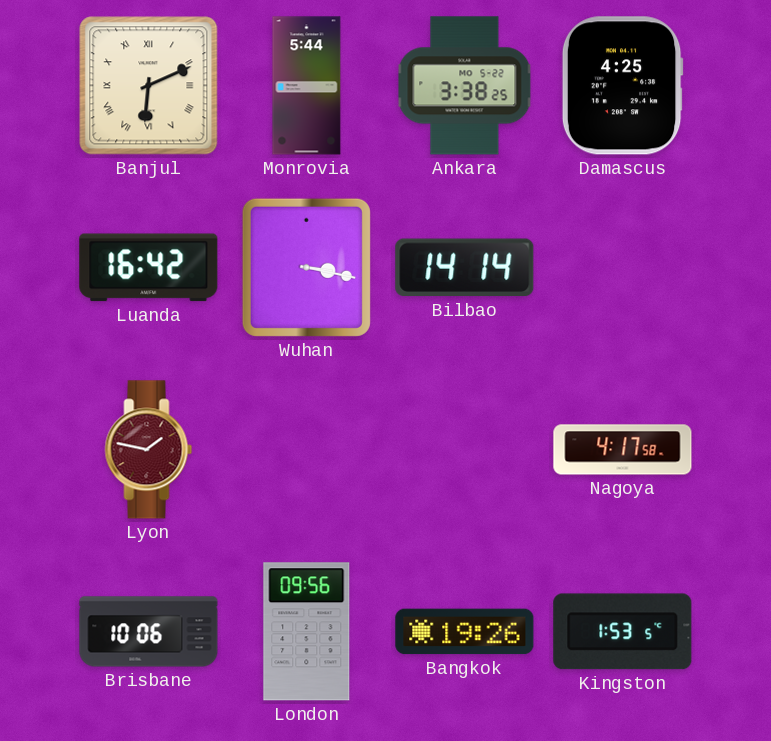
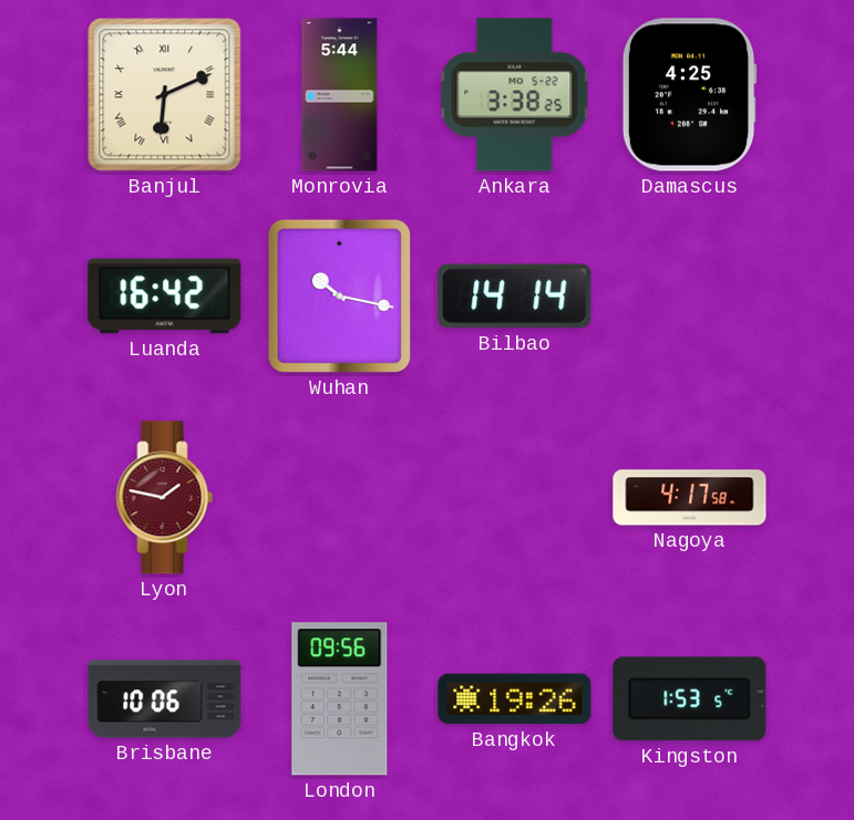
Wuhan: 3:17 -> 10:17 (339, 295)
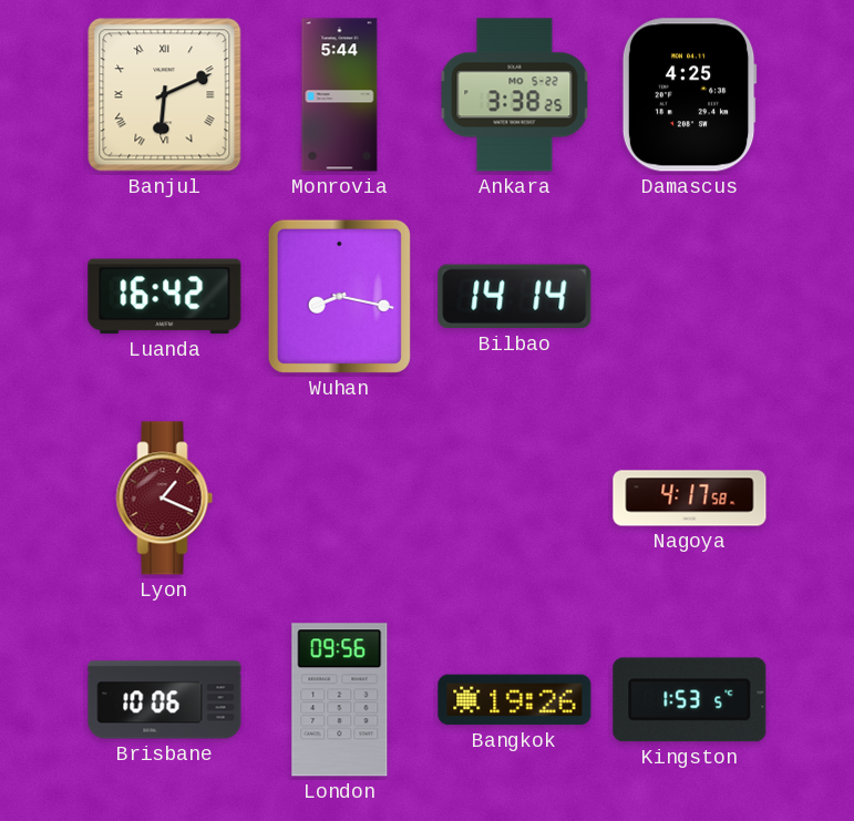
Wuhan: 10:17 -> 8:17 (339, 296)
Lyon: 1:47 -> 1:19 (165, 499)
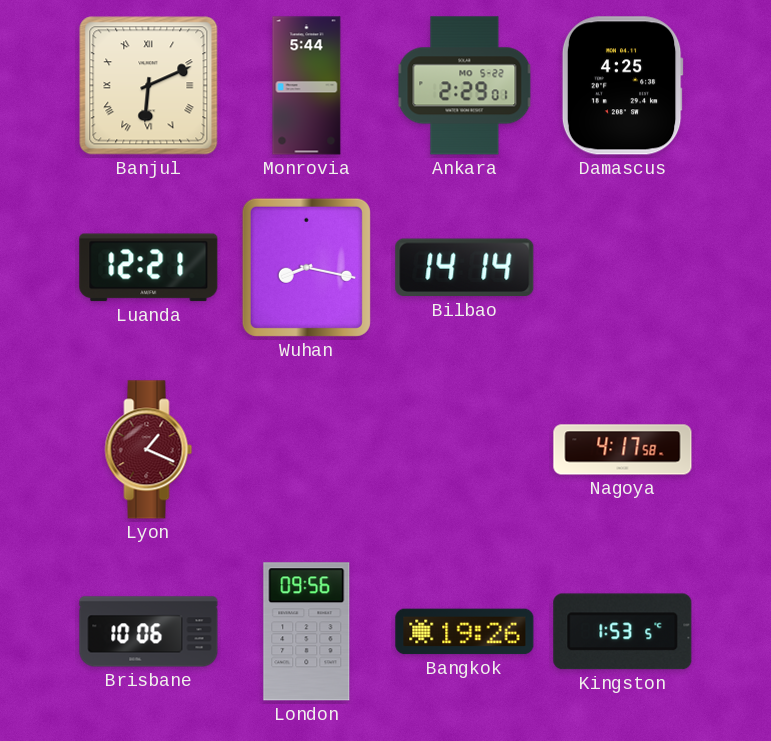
Ankara: 3:38 -> 2:29 (465, 86)
Luanda: 16:42 -> 12:21 (149, 268)
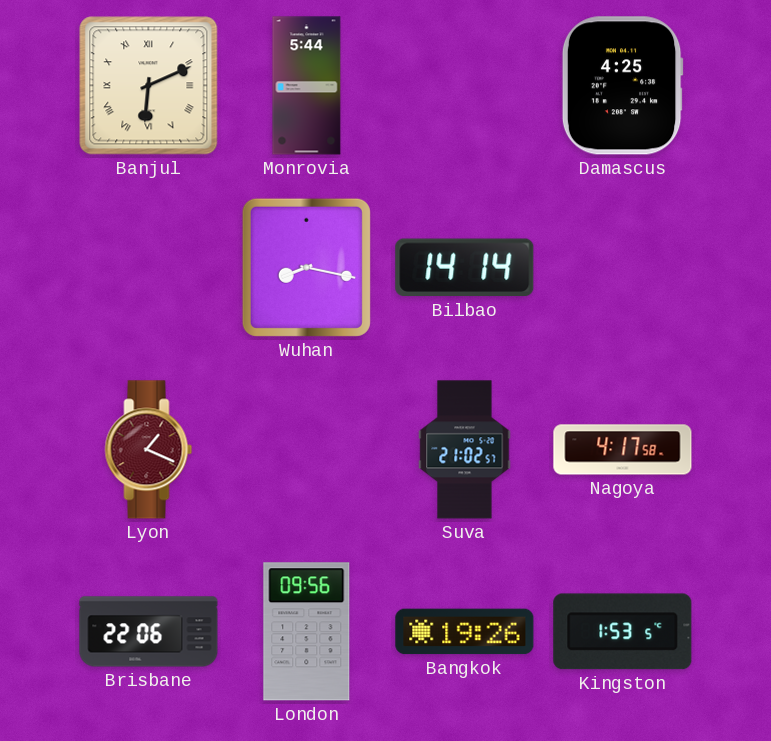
Ankara: 2:29 -> none (465, 86)
Luanda: 12:21 -> none (149, 268)
Suva: none -> 21:02 (465, 450)
Brisbane: 10:06 -> 22:06 (149, 632)
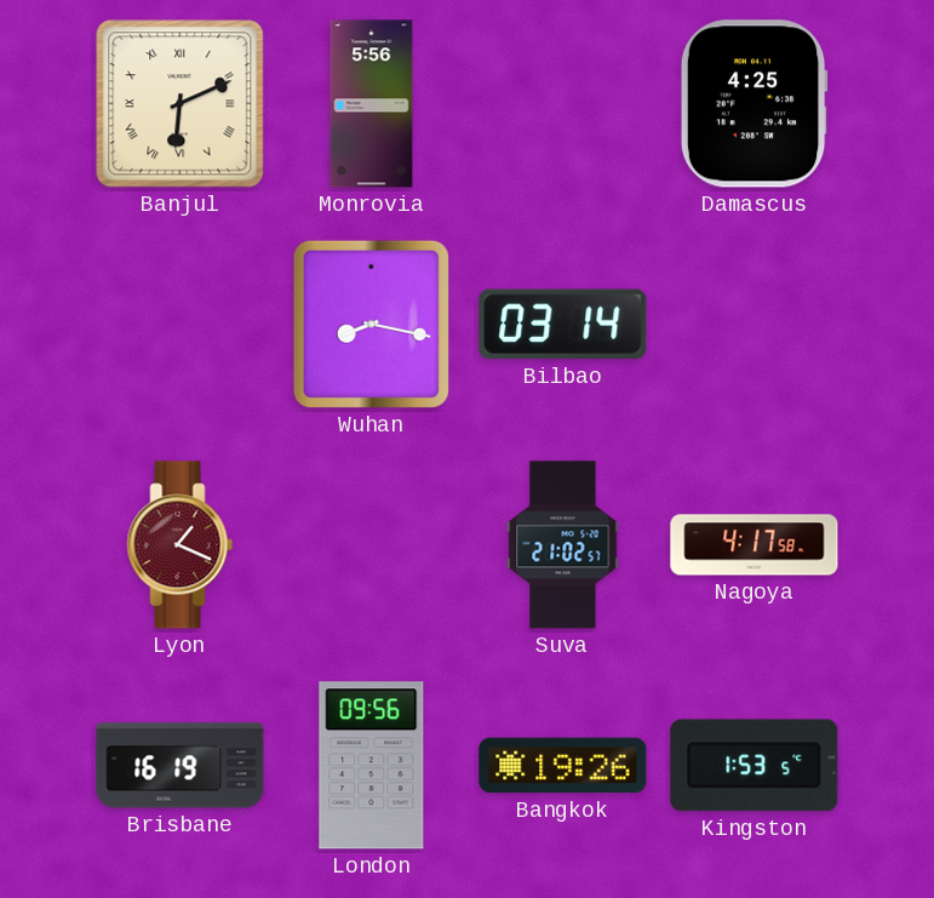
Monrovia: 5:44 -> 5:56 (372, 104)
Bilbao: 14:14 -> 03:14 (563, 325)
Brisbane: 22:06 -> 16:19 (181, 766)
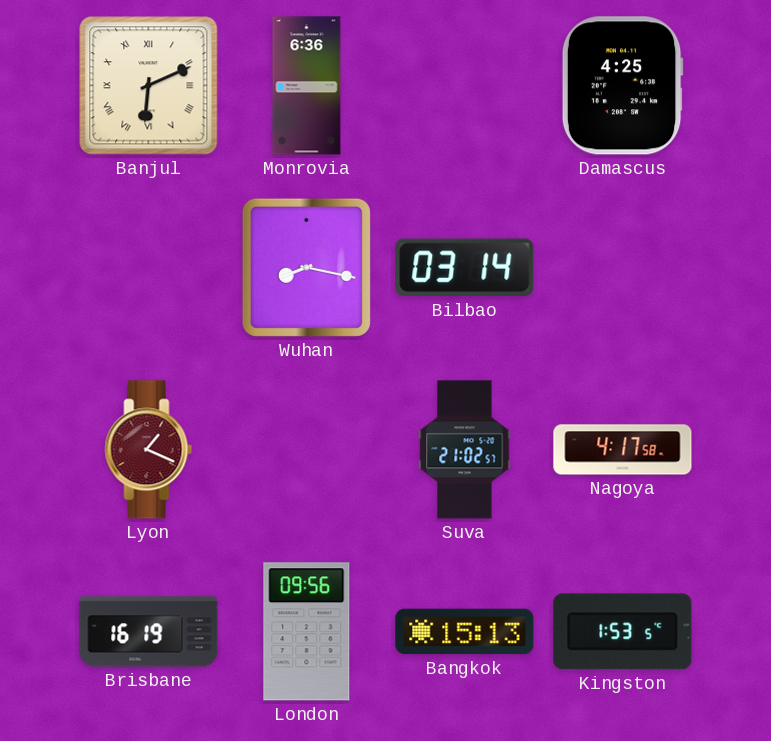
Monrovia: 5:56 -> 6:36 (307, 86)
Bangkok: 19:26 -> 15:13 (465, 632)
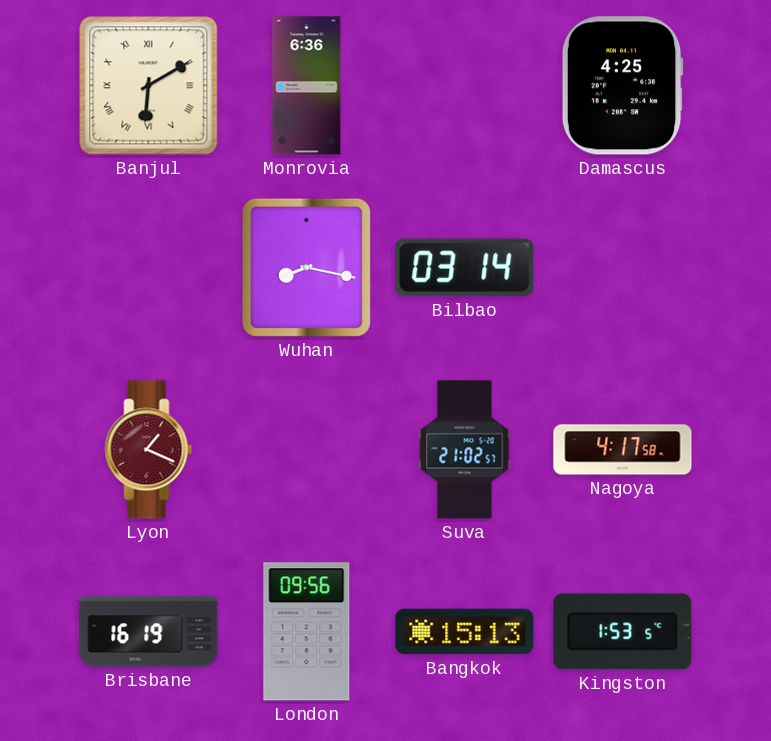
Banjul: 6:11 -> 6:10 (149, 86)
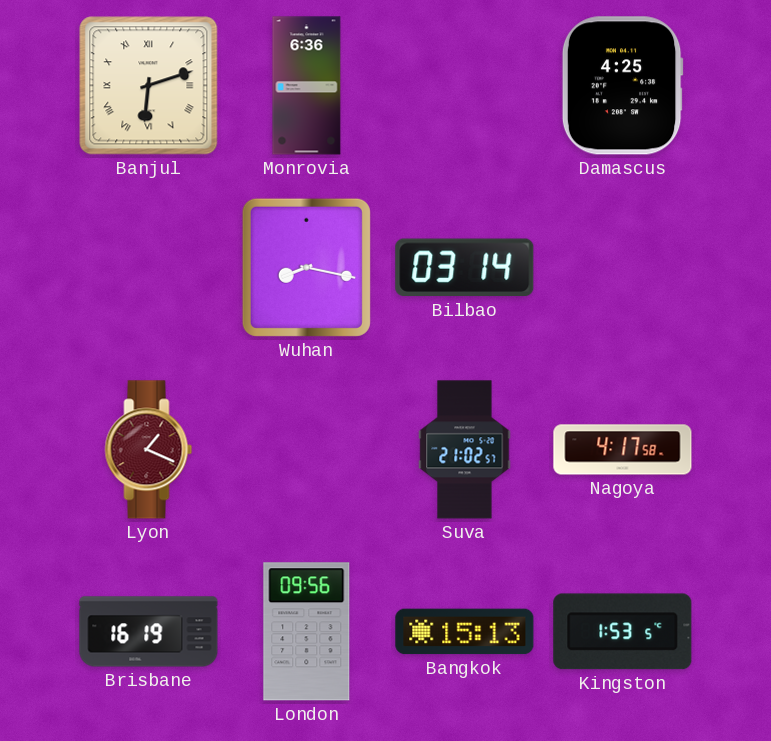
Banjul: 6:10 -> 6:12 (149, 86)
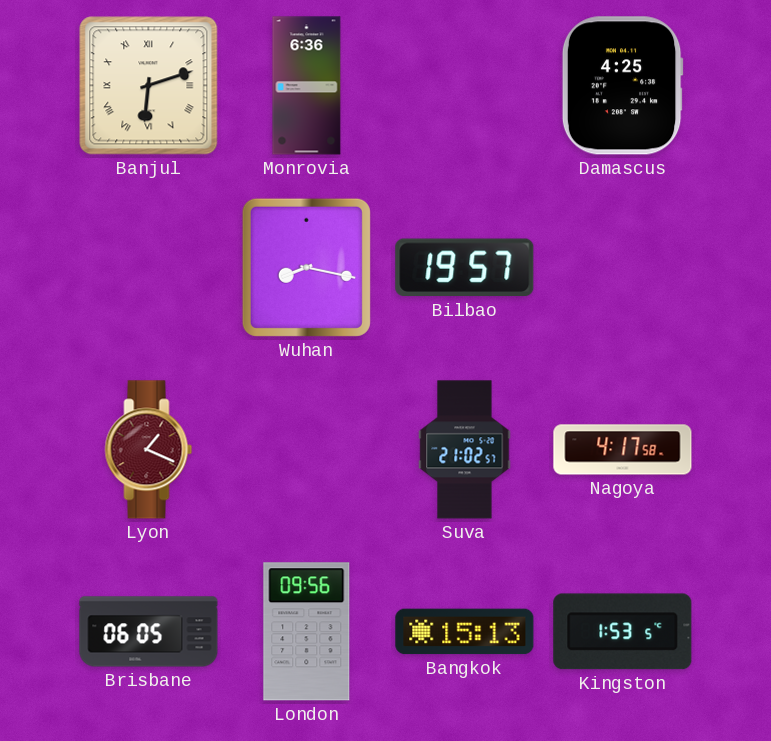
Bilbao: 03:14 -> 19:57 (465, 268)
Brisbane: 16:19 -> 06:05 (149, 632)
